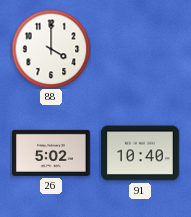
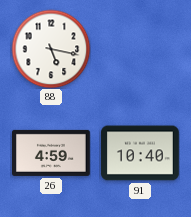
88: 4:00 -> 5:17 (51, 49)
26: 5:02 -> 4:59 (52, 153)
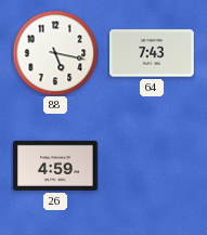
64: none -> 7:43 (153, 53)
91: 10:40 -> none (140, 153)
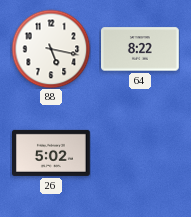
64: 7:43 -> 8:22 (141, 49)
26: 4:59 -> 5:02 (52, 153)
